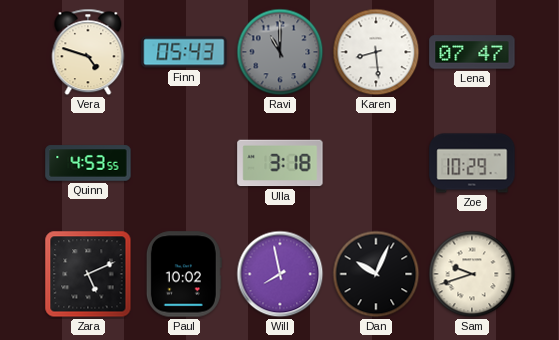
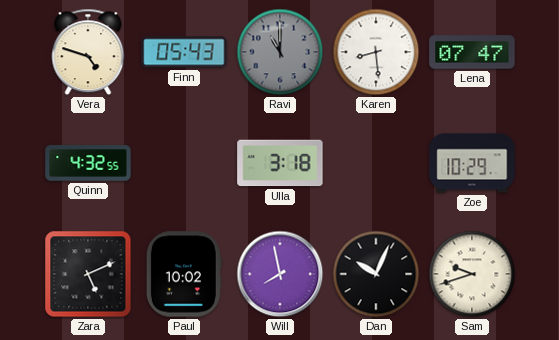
Quinn: 4:53 -> 4:32 (88, 163)
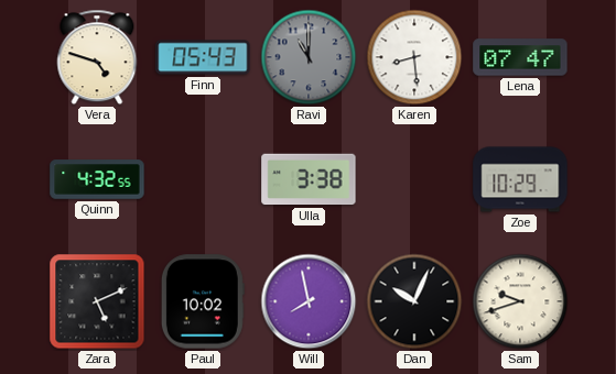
Ulla: 3:18 -> 3:38 (309, 179)
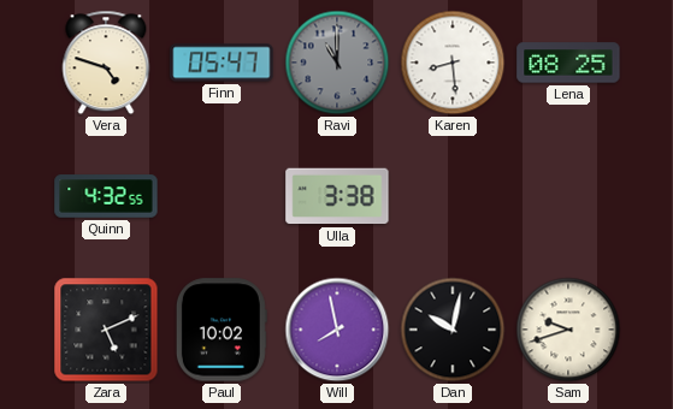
Finn: 05:43 -> 05:47 (222, 63)
Lena: 07:47 -> 08:25 (568, 63)
Zoe: 10:29 -> none (520, 179)
Dan: 10:04 -> 10:02 (453, 330)
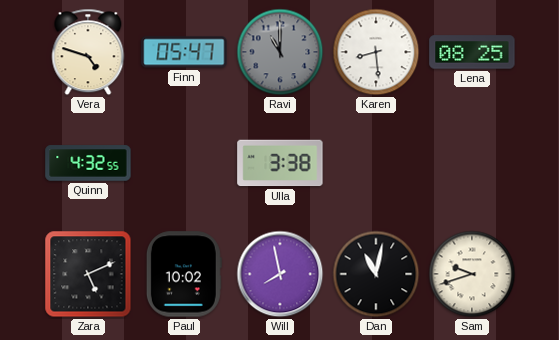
Dan: 10:02 -> 11:02 (376, 274)
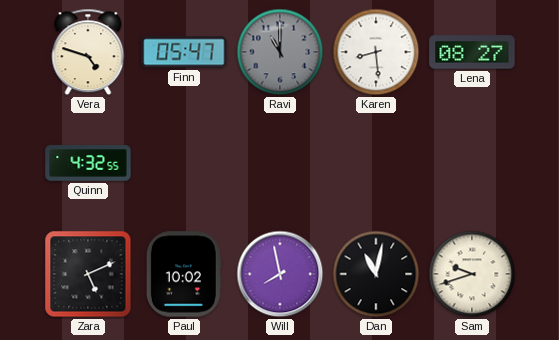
Lena: 08:25 -> 08:27 (472, 52)
Ulla: 3:38 -> none (280, 163)
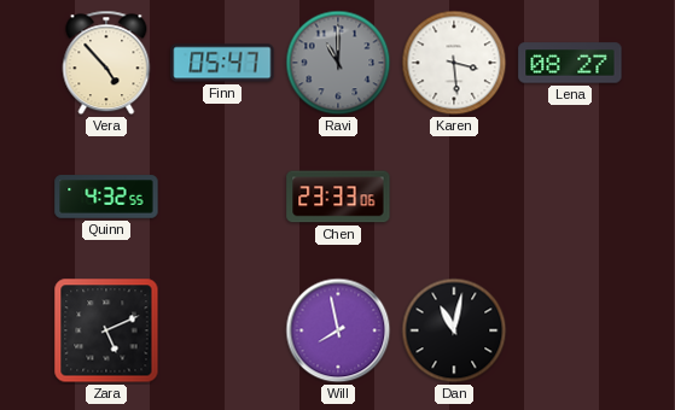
Vera: 4:48 -> 4:53 (106, 63)
Karen: 8:29 -> 3:29 (454, 63)
Chen: none -> 23:33 (338, 197)
Paul: 10:02 -> none (184, 274)
Sam: 9:42 -> none (472, 274)
